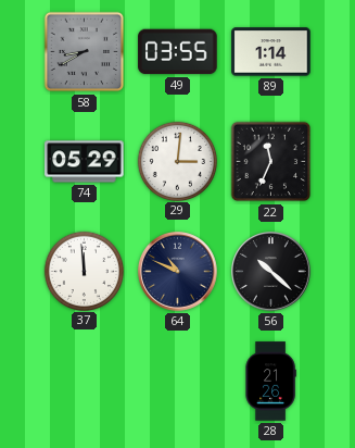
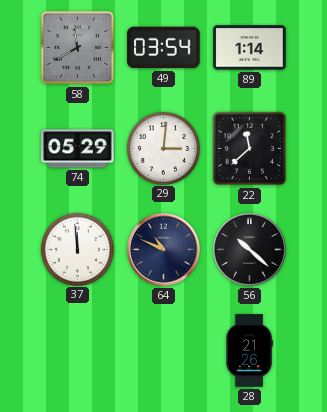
58: 8:40 -> 11:40 (78, 48)
49: 03:55 -> 03:54 (164, 48)
22: 11:34 -> 11:38 (250, 149)
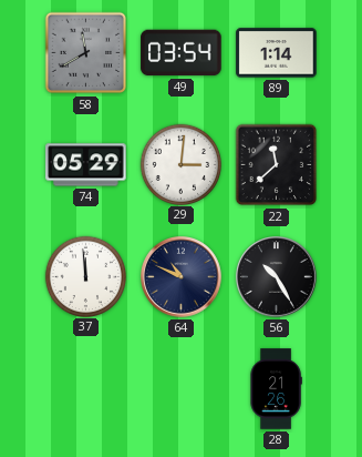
56: 10:22 -> 10:25 (277, 277)
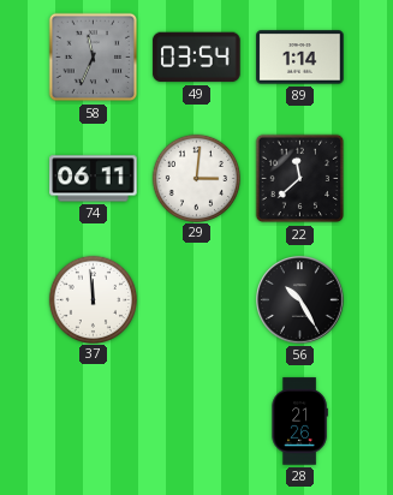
58: 11:40 -> 11:34 (94, 58)
74: 05:29 -> 06:11 (94, 179)
64: 10:49 -> none (182, 277)
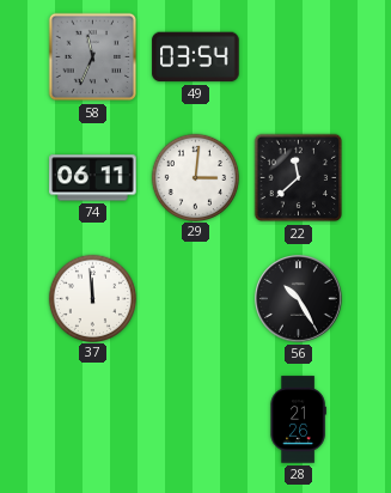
89: 1:14 -> none (300, 58)
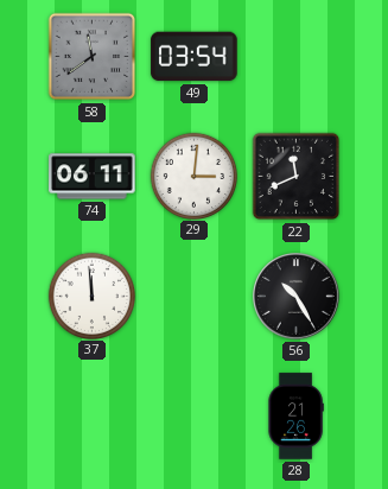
58: 11:34 -> 11:39 (93, 57)
22: 11:38 -> 11:41 (297, 177)
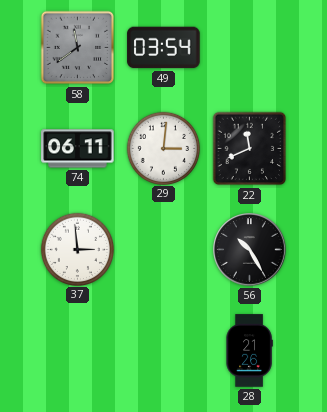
37: 11:59 -> 2:59 (77, 249)
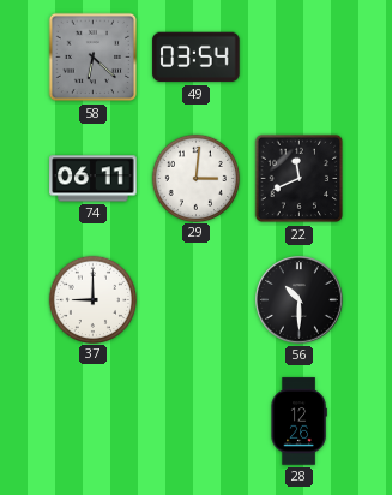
58: 11:39 -> 6:22 (94, 58)
37: 2:59 -> 9:00 (92, 299)
56: 10:25 -> 10:30 (300, 300)
28: 21:26 -> 12:26 (298, 422)
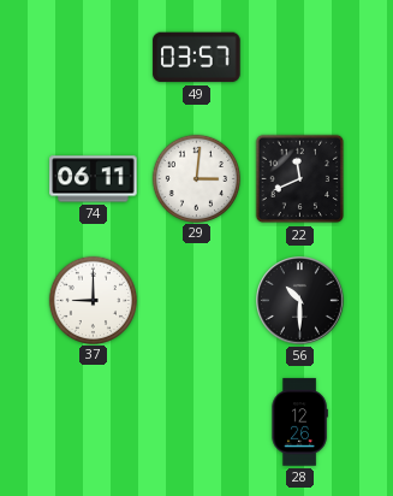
58: 6:22 -> none (94, 58)
49: 03:54 -> 03:57 (197, 58)
